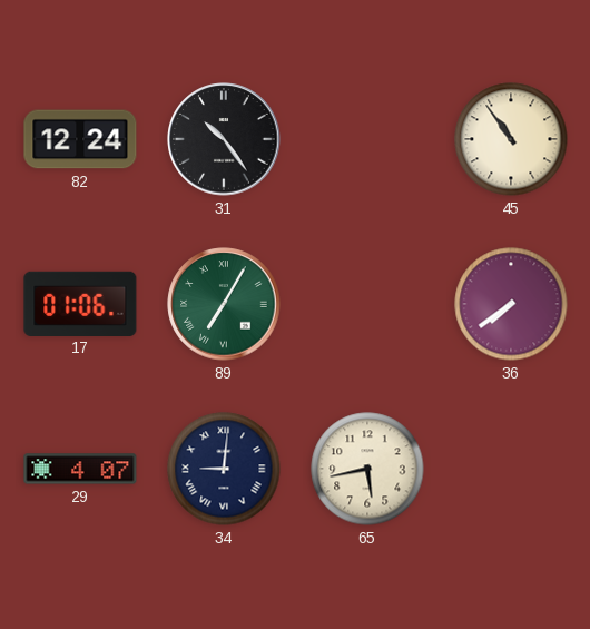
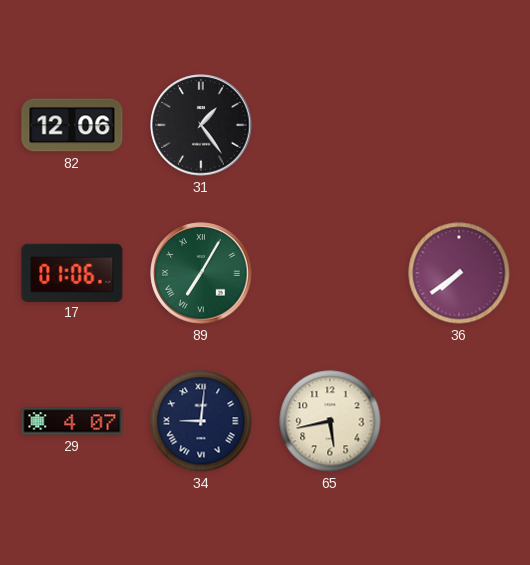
82: 12:24 -> 12:06 (72, 125)
31: 10:24 -> 1:24 (201, 125)
45: 10:54 -> none (511, 139)
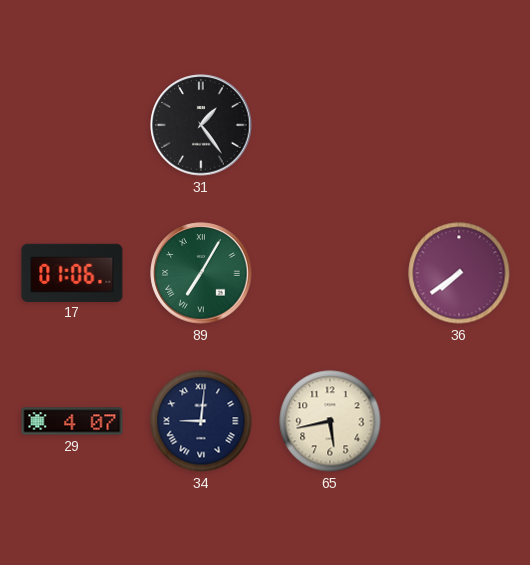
82: 12:06 -> none (72, 125)
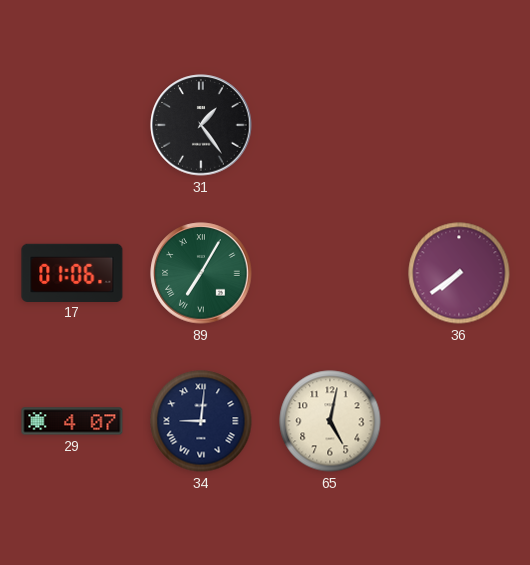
65: 5:43 -> 5:02 (330, 421)
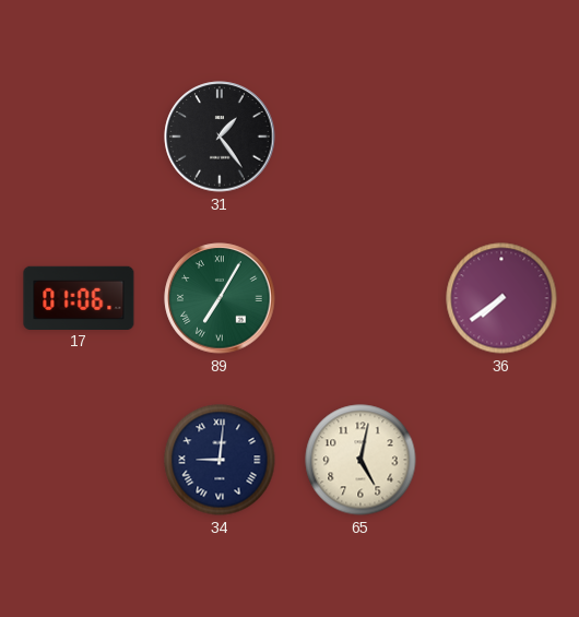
29: 4:07 -> none (72, 421)
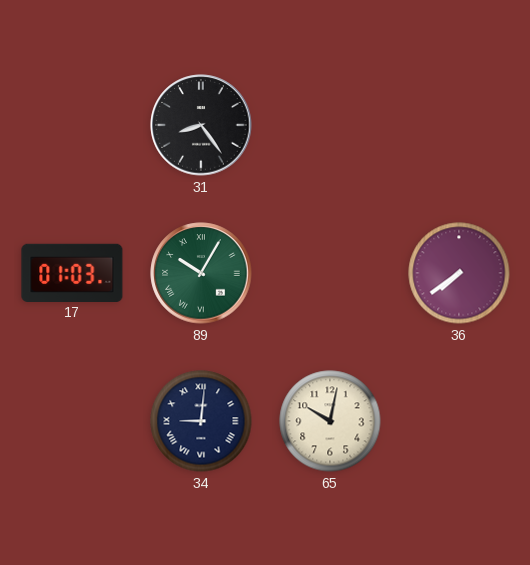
31: 1:24 -> 8:24 (201, 125)
17: 01:06 -> 01:03 (72, 272)
89: 7:05 -> 10:05 (201, 273)
65: 5:02 -> 10:02 (330, 421)
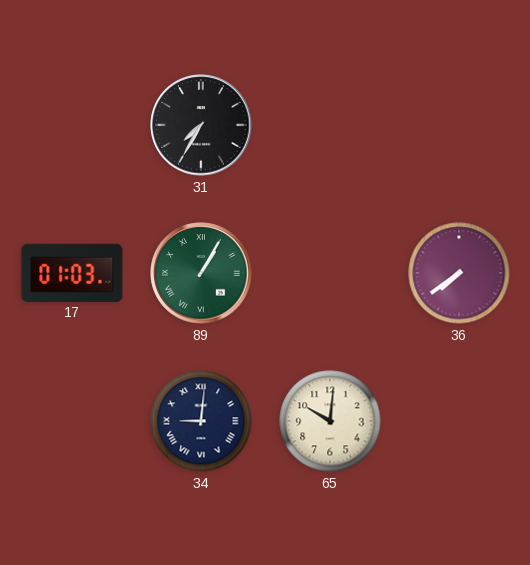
31: 8:24 -> 7:35 (201, 125)
89: 10:05 -> 1:05 (201, 273)
65: 10:02 -> 10:01 (330, 421)
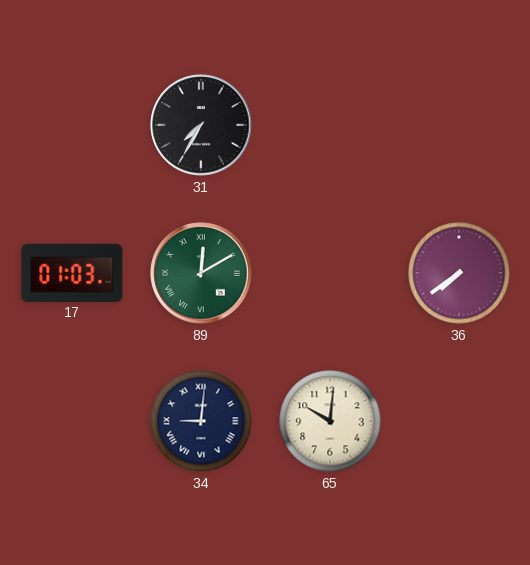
89: 1:05 -> 12:10 (201, 273)
